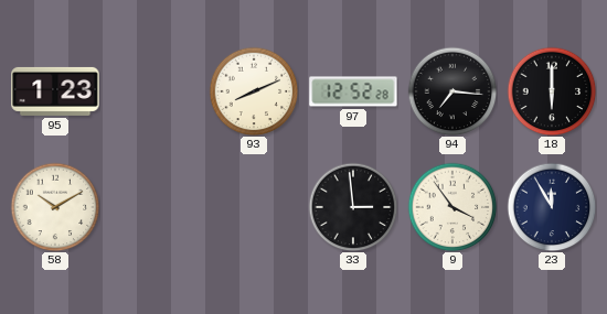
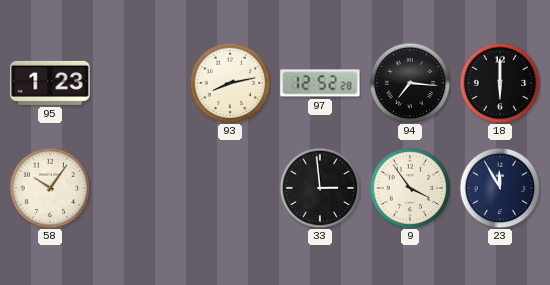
93: 8:11 -> 8:13 (230, 83)
58: 10:10 -> 10:06 (50, 188)
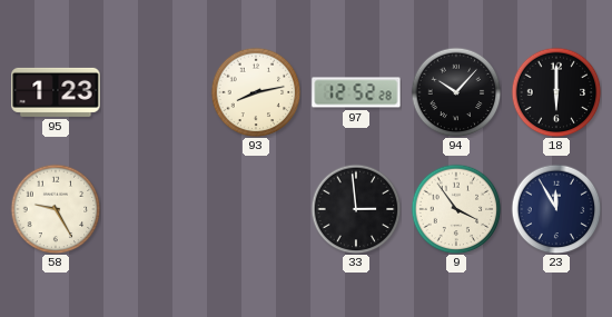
94: 7:16 -> 10:07 (456, 92)
58: 10:06 -> 9:25 (56, 209)
